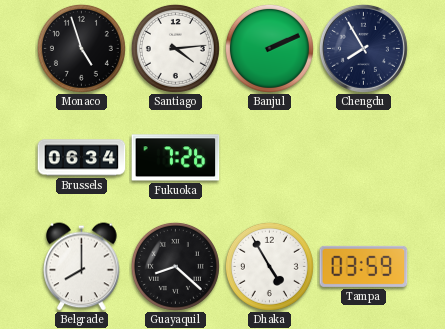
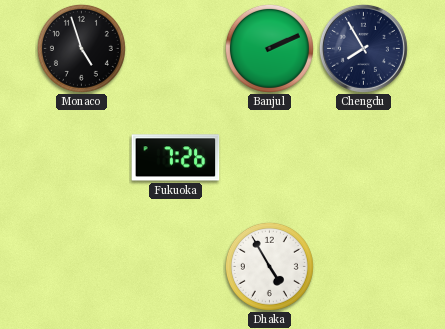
Santiago: 4:14 -> none (175, 48)
Brussels: 06:34 -> none (82, 158)
Belgrade: 8:00 -> none (82, 267)
Guayaquil: 8:22 -> none (175, 266)
Tampa: 03:59 -> none (364, 266)
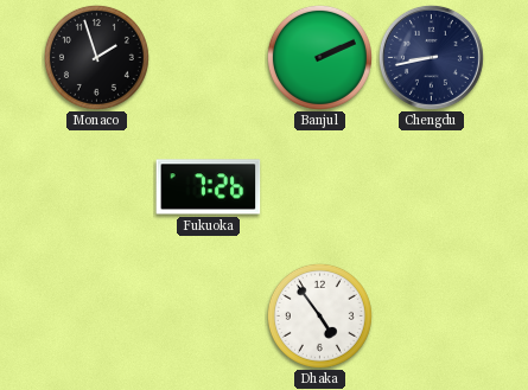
Monaco: 4:57 -> 1:57 (96, 57)
Chengdu: 7:55 -> 8:43 (431, 57)
Dhaka: 4:55 -> 4:54 (319, 315)
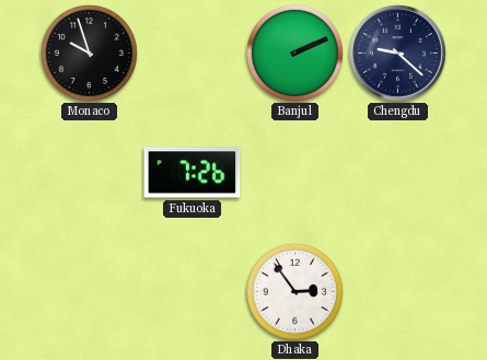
Monaco: 1:57 -> 9:57 (89, 53)
Chengdu: 8:43 -> 9:22 (397, 53)
Dhaka: 4:54 -> 2:54 (294, 291)
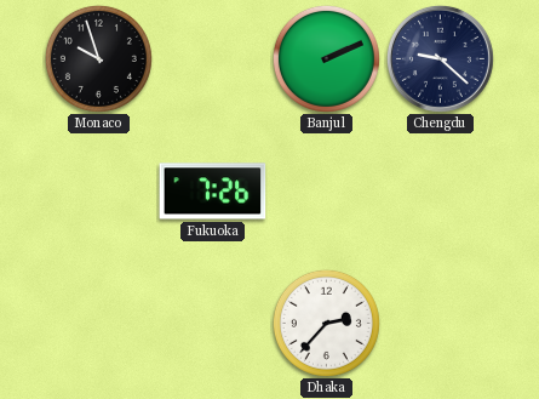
Dhaka: 2:54 -> 2:37 (326, 323)
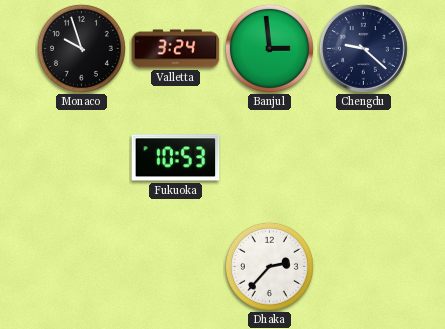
Valletta: none -> 3:24 (176, 49)
Banjul: 2:11 -> 2:59 (269, 48)
Fukuoka: 7:26 -> 10:53 (176, 158)
